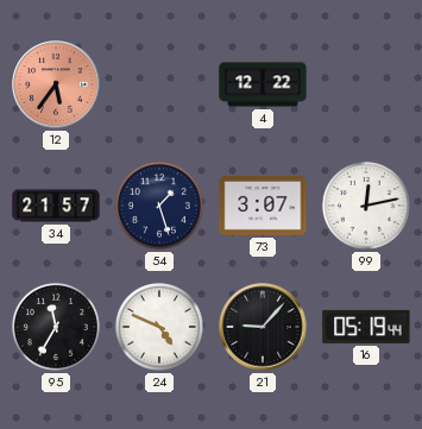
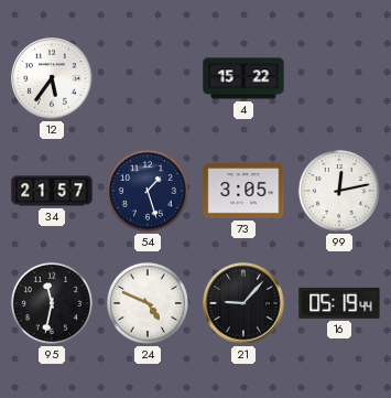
12 dial: salmon -> white (52, 78)
4: 12:22 -> 15:22 (243, 78)
73: 3:07 -> 3:05 (243, 191)
95: 11:35 -> 11:32 (52, 303)
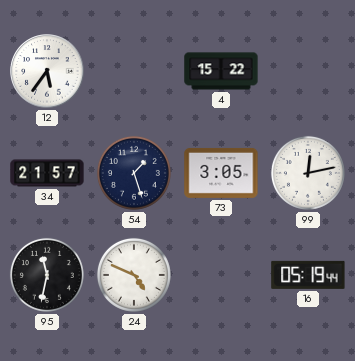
21: 9:07 -> none (243, 303)
